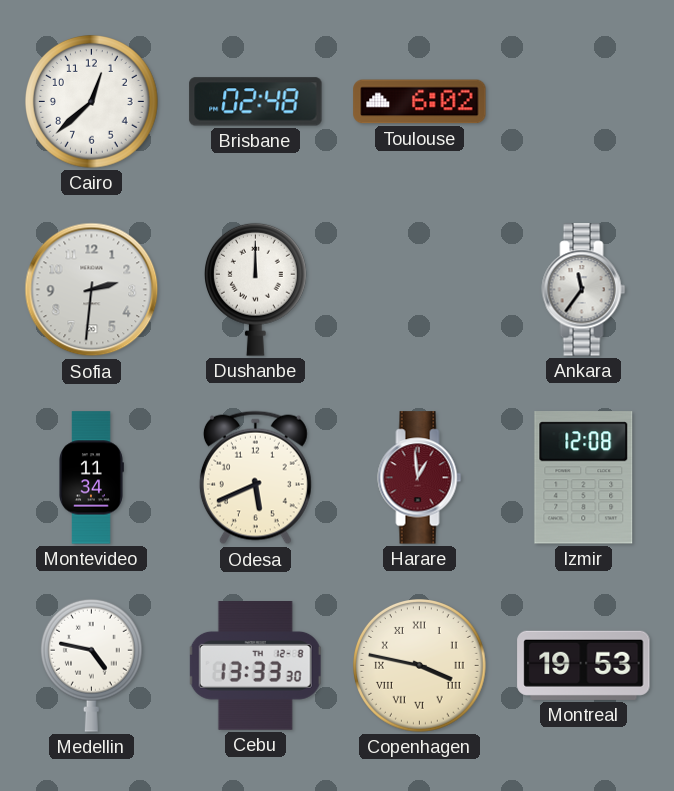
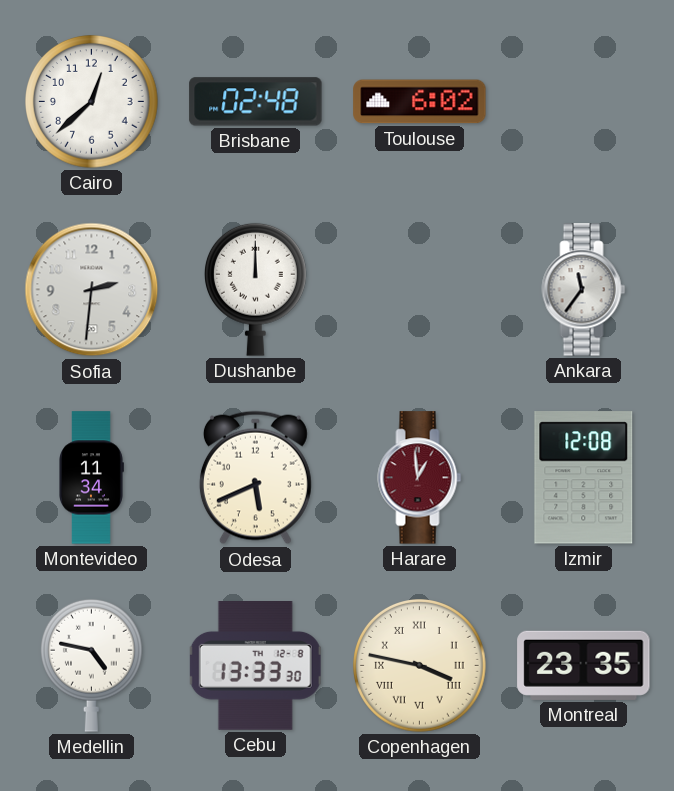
Montreal: 19:53 -> 23:35 (584, 665)
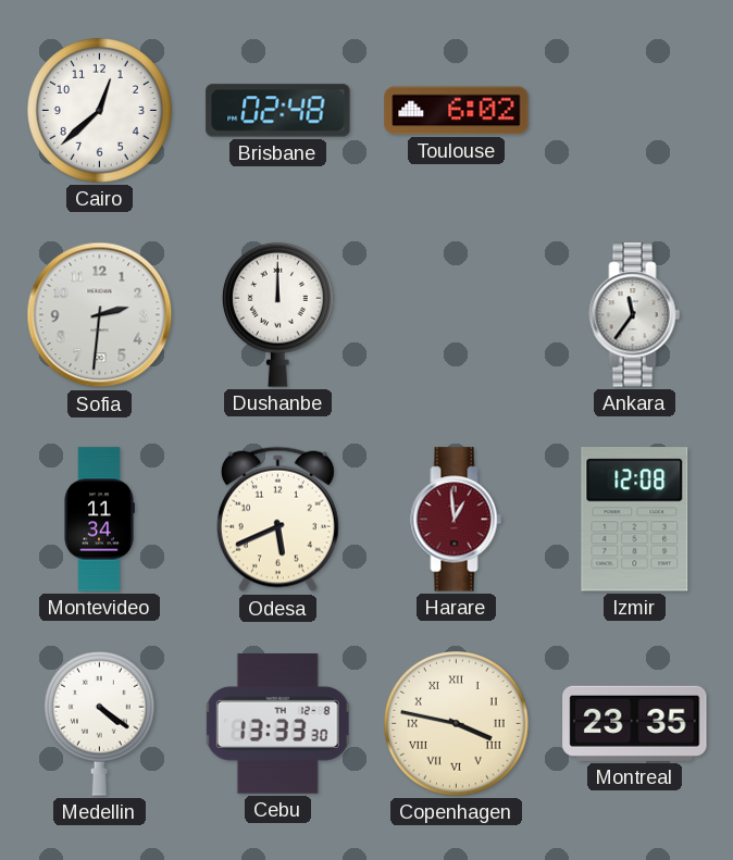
Medellin: 4:47 -> 4:21 (99, 723)
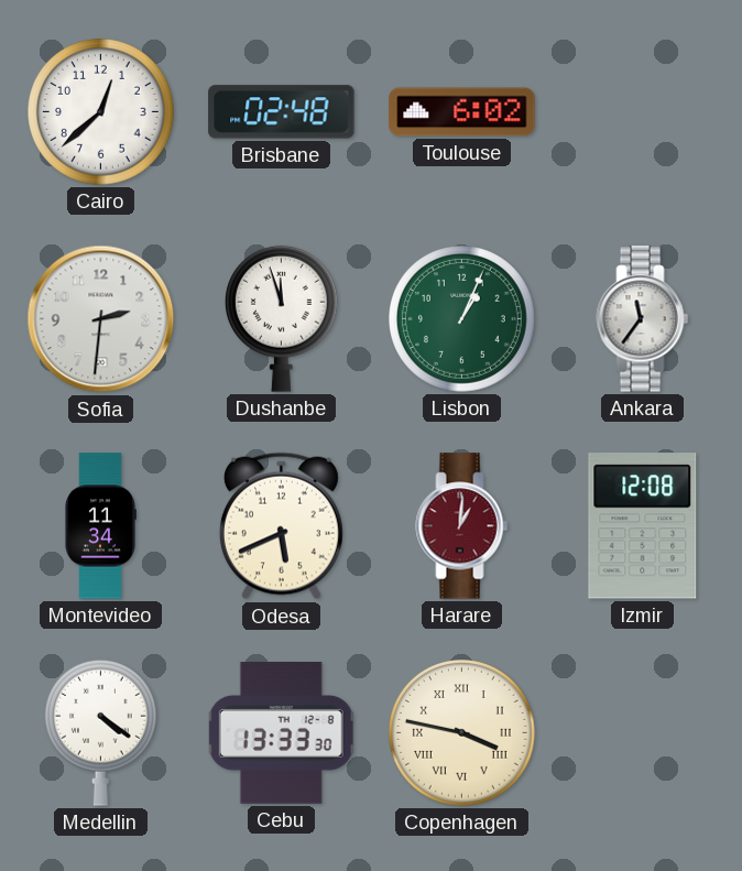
Dushanbe: 12:00 -> 11:57 (281, 318)
Lisbon: none -> 1:04 (462, 319)
Harare: 12:59 -> 1:01 (462, 526)
Montreal: 23:35 -> none (635, 723)
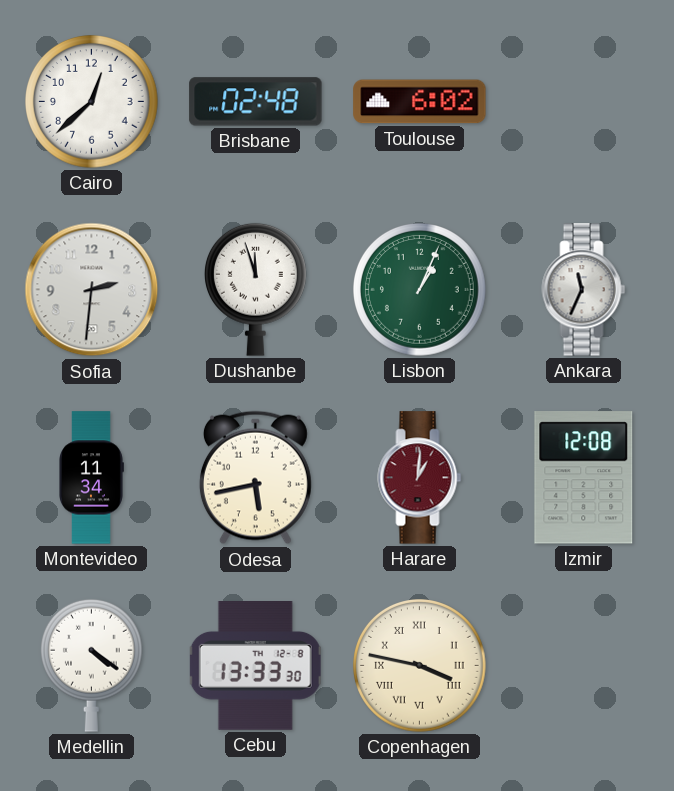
Ankara: 11:36 -> 11:34 (584, 290)
Odesa: 5:41 -> 5:43 (255, 478)
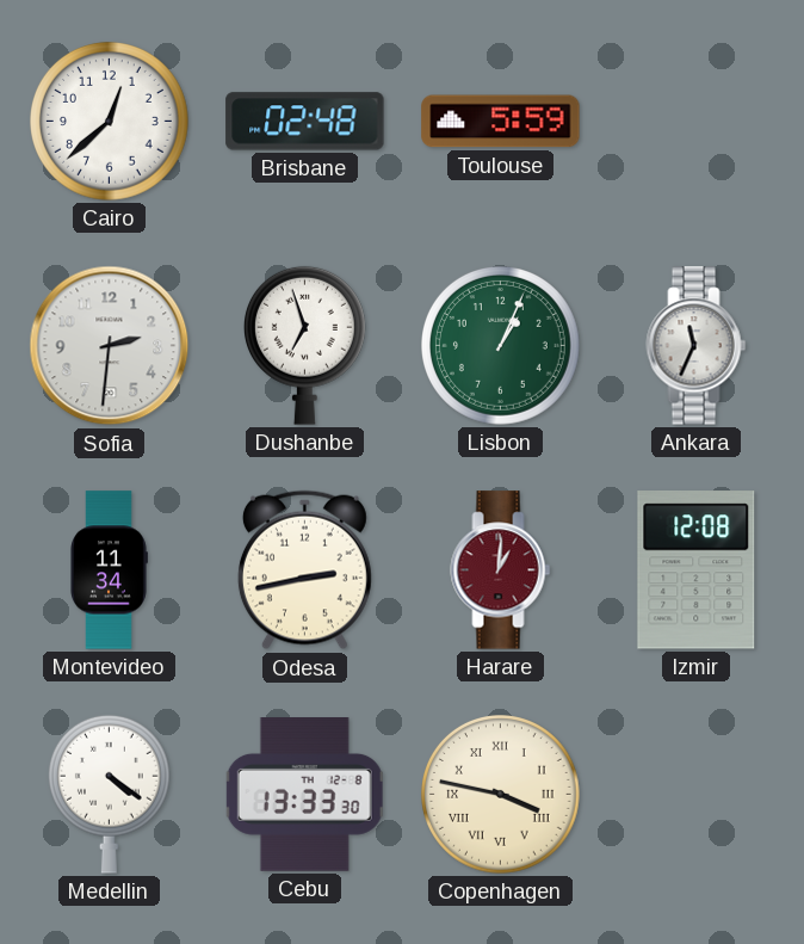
Toulouse: 6:02 -> 5:59 (501, 122)
Dushanbe: 11:57 -> 6:57 (304, 345)
Odesa: 5:43 -> 2:43 (304, 570)
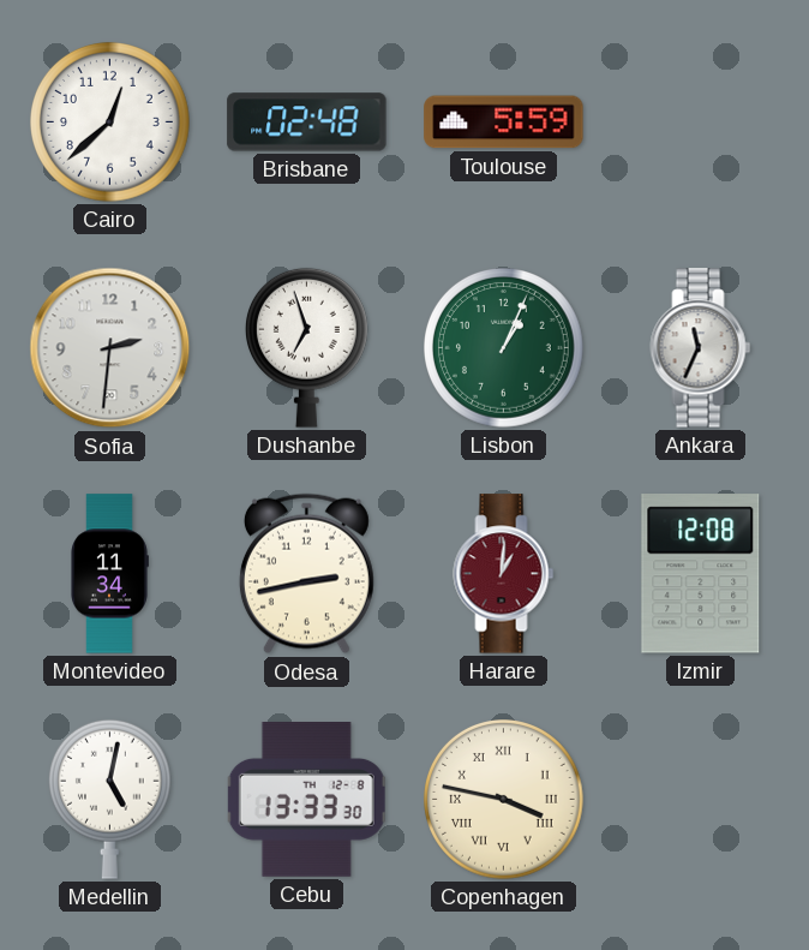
Medellin: 4:21 -> 5:02 (109, 799)
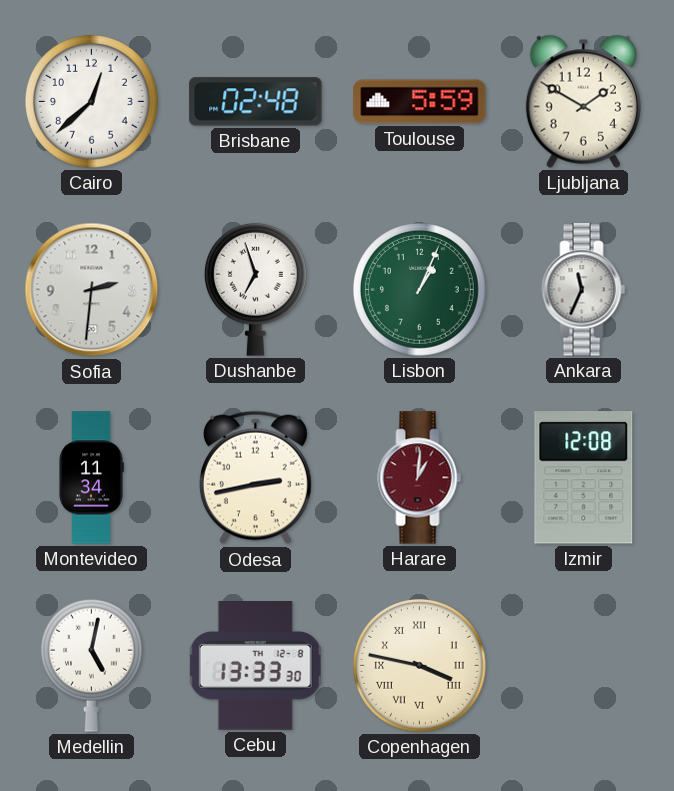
Ljubljana: none -> 1:50 (583, 101)
